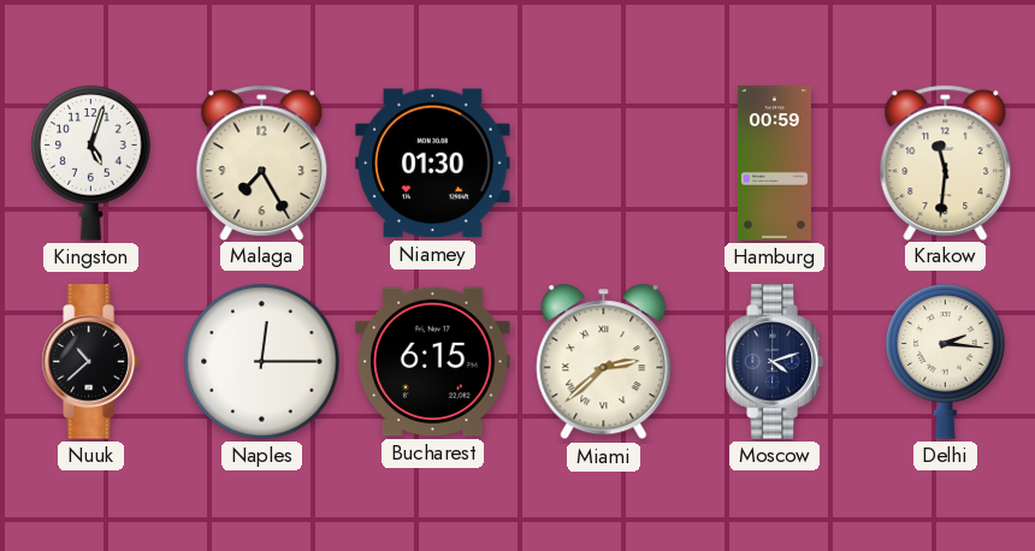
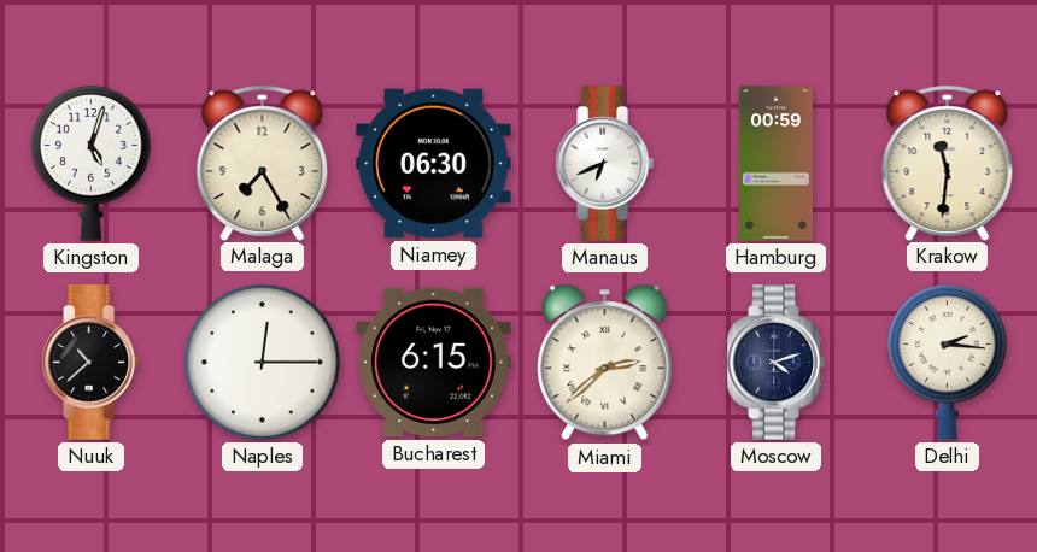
Niamey: 01:30 -> 06:30 (434, 164)
Manaus: none -> 6:41 (604, 164)
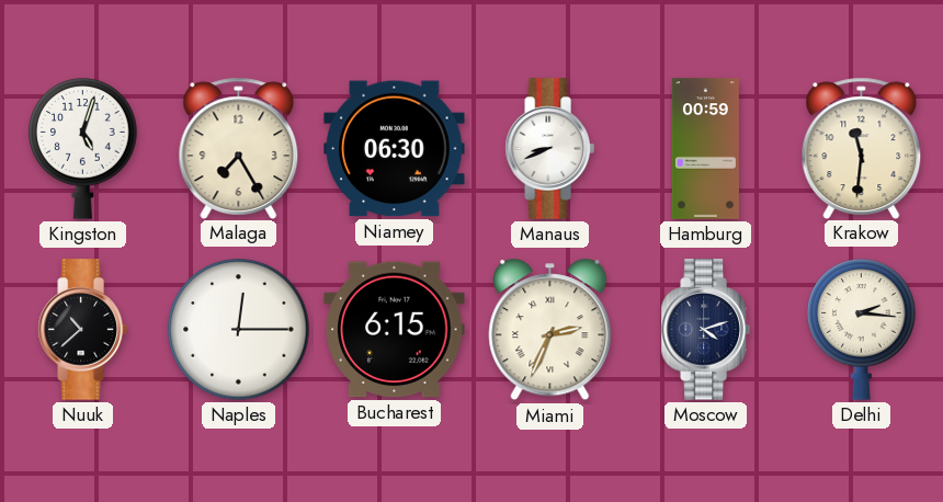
Manaus: 6:41 -> 8:41 (549, 149)
Miami: 2:38 -> 2:34 (550, 330)
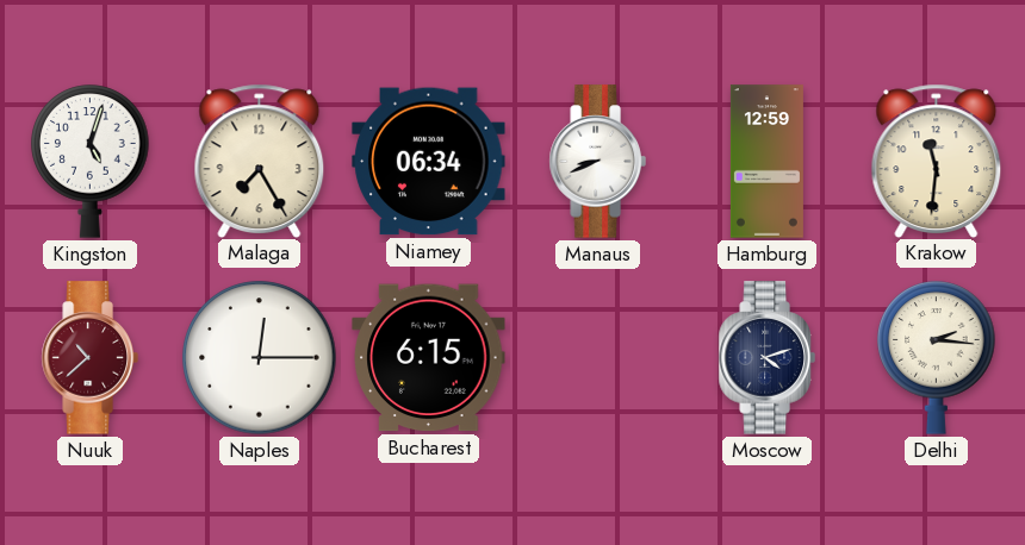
Niamey: 06:30 -> 06:34 (429, 162)
Hamburg: 00:59 -> 12:59 (766, 162)
Nuuk dial: black -> burgundy (89, 358)
Miami: 2:34 -> none (550, 330)
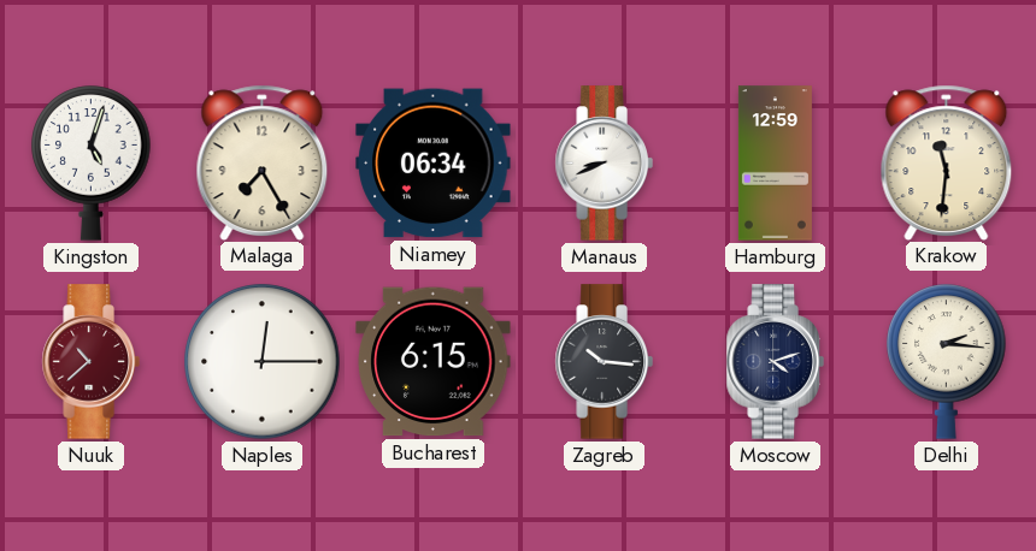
Zagreb: none -> 10:16 (604, 362)
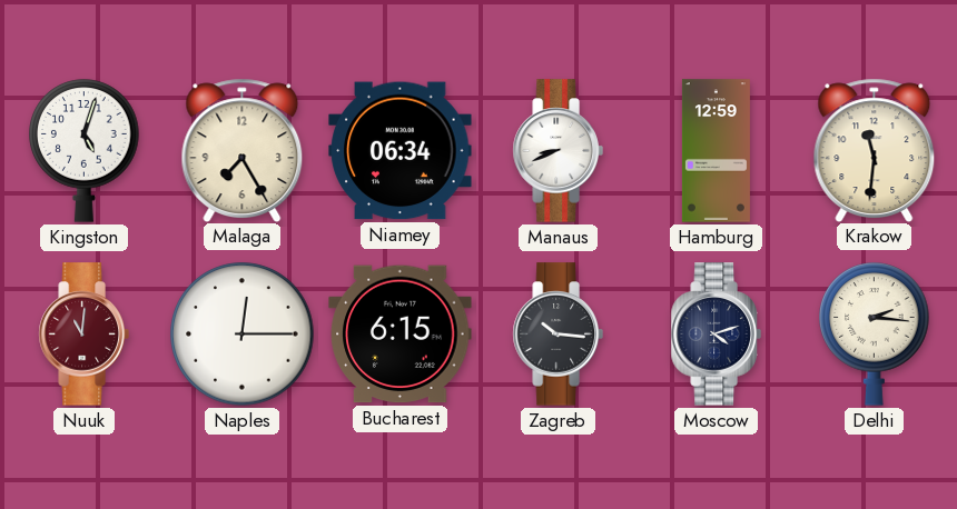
Nuuk: 10:38 -> 11:01 (83, 335)
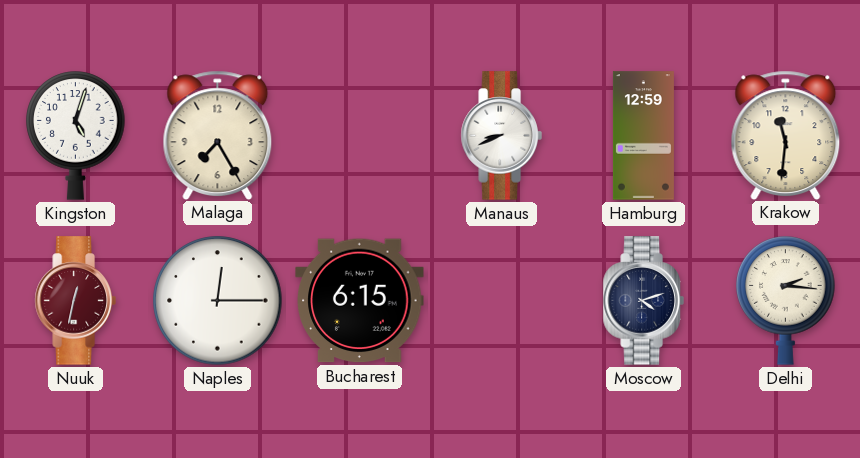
Niamey: 06:34 -> none (401, 151)
Nuuk: 11:01 -> 12:32 (75, 301)
Zagreb: 10:16 -> none (558, 335)
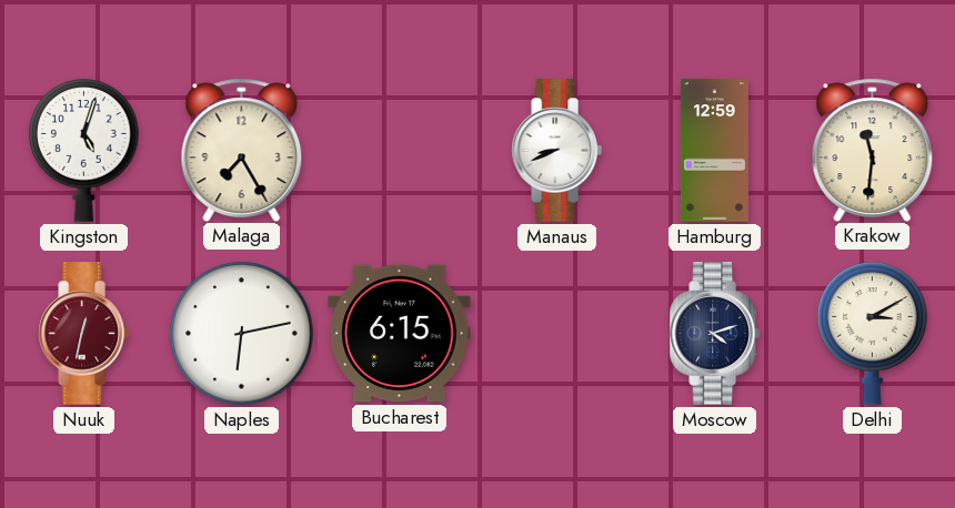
Naples: 12:15 -> 6:13 (242, 334)
Delhi: 2:16 -> 3:10 (873, 334)
